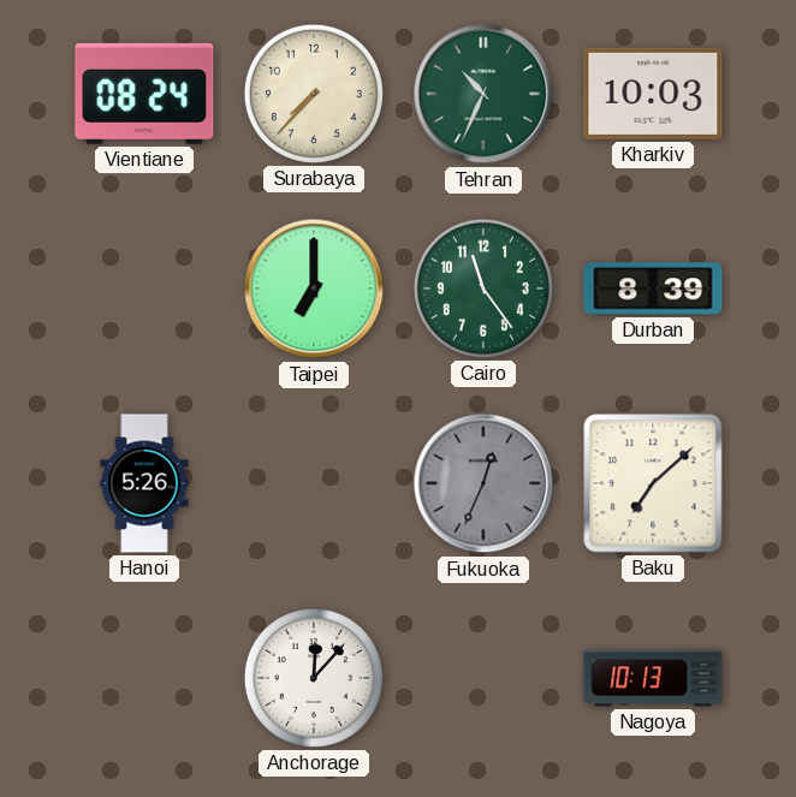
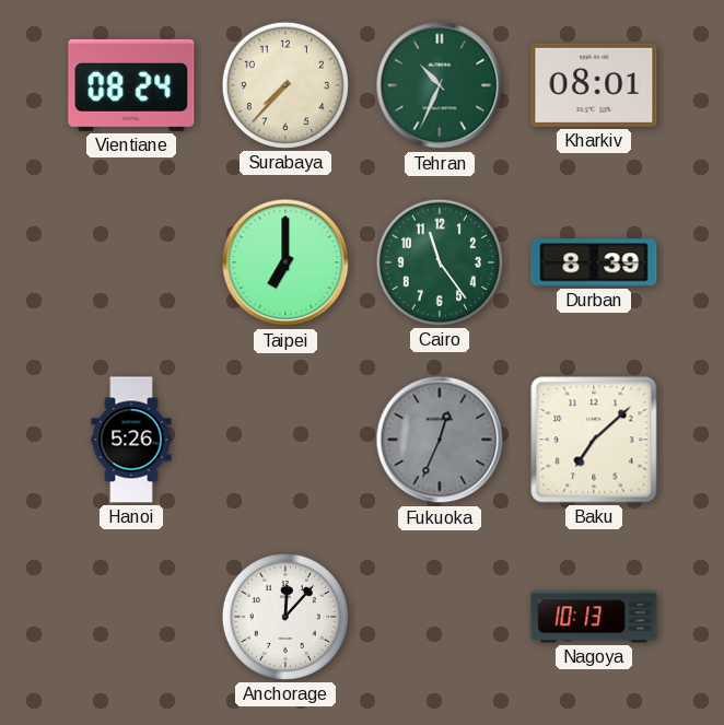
Kharkiv: 10:03 -> 08:01 (594, 85)
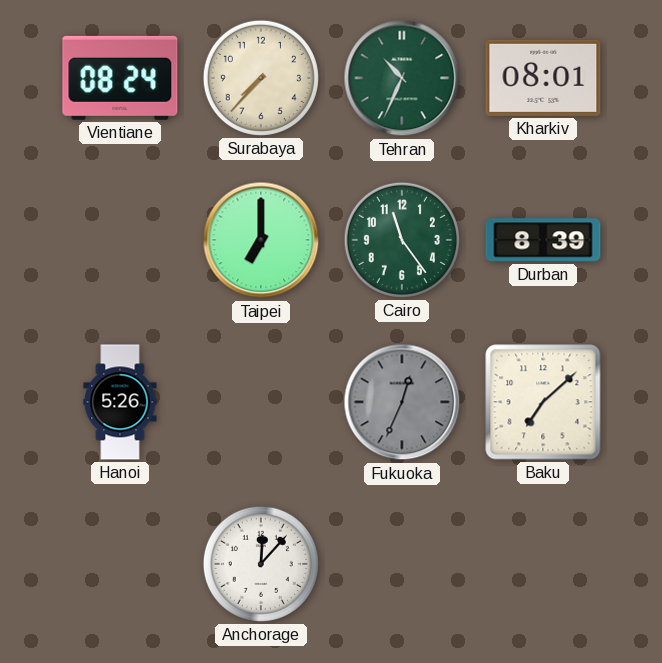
Nagoya: 10:13 -> none (594, 617)
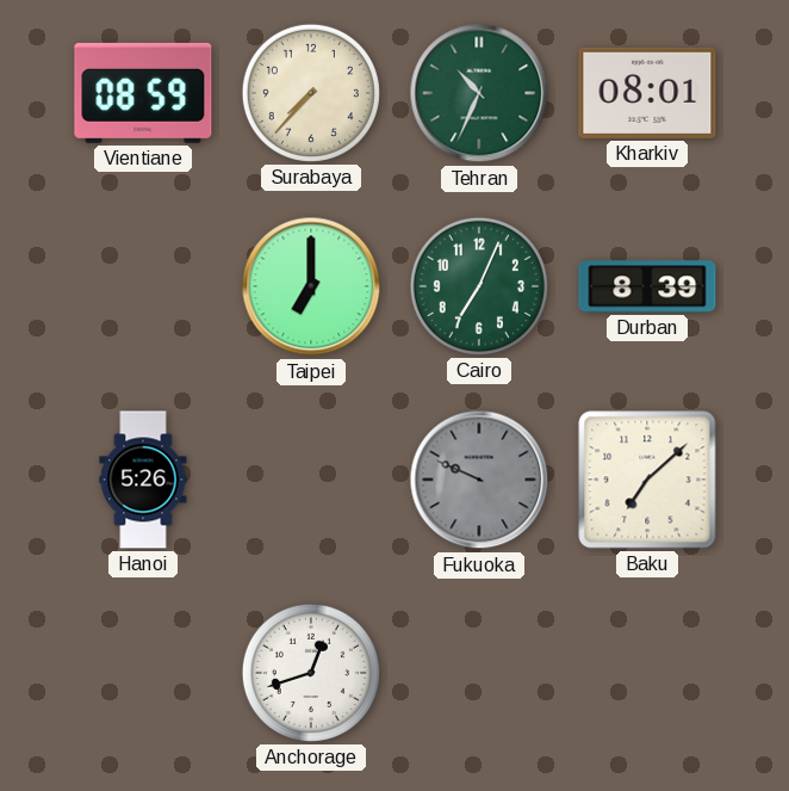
Vientiane: 08:24 -> 08:59 (143, 93)
Cairo: 11:24 -> 7:04 (479, 286)
Fukuoka: 12:34 -> 9:49 (479, 480)
Anchorage: 12:07 -> 12:42 (311, 673)
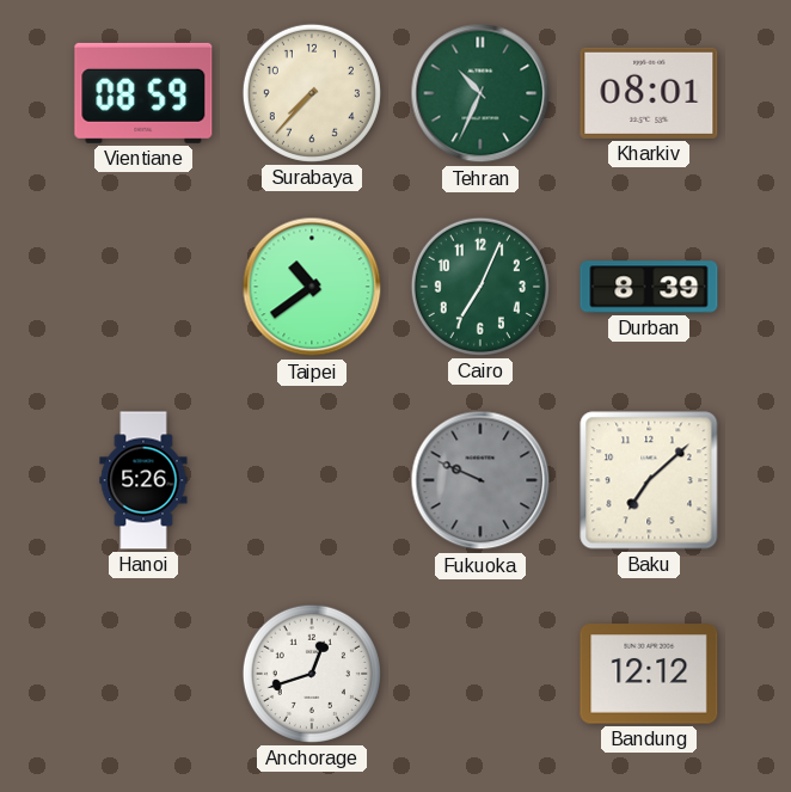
Taipei: 7:00 -> 10:39 (312, 287)
Bandung: none -> 12:12 (649, 674)
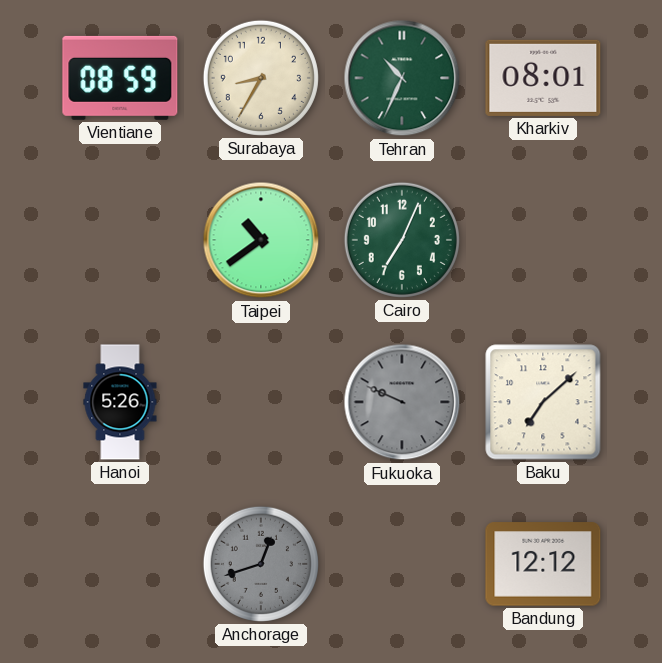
Surabaya: 7:37 -> 8:35 (261, 78)
Durban: 8:39 -> none (649, 287)
Anchorage dial: white -> grey (261, 564)
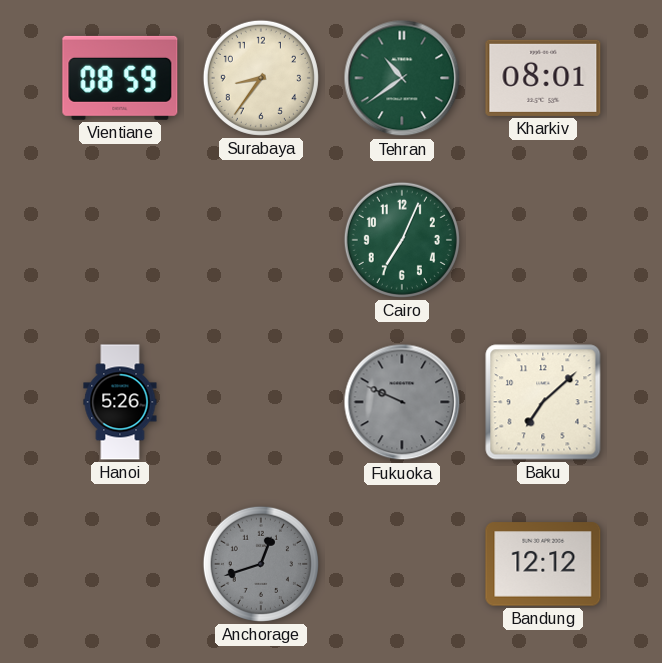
Surabaya: 8:35 -> 8:36 (261, 78)
Tehran: 10:34 -> 10:39 (402, 78)
Taipei: 10:39 -> none (261, 240)
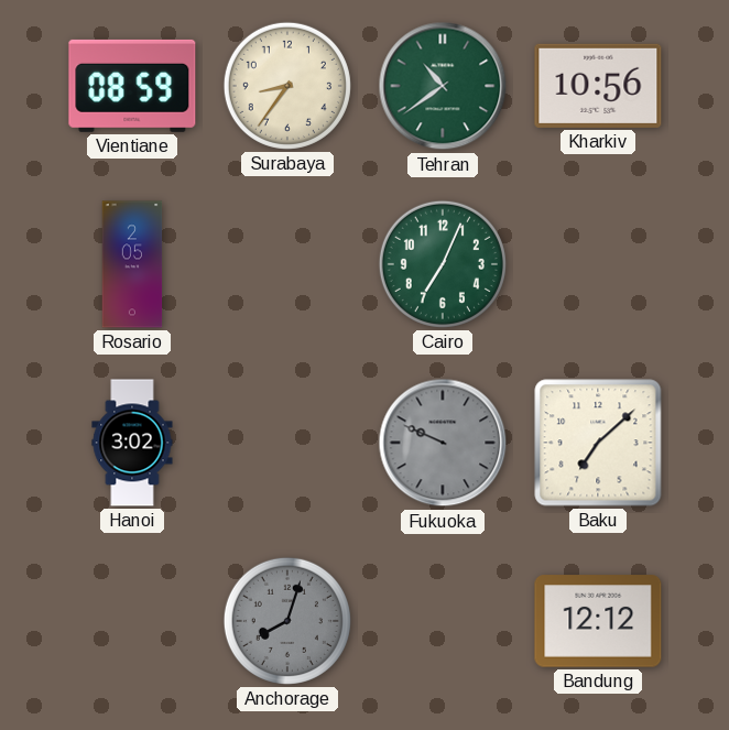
Kharkiv: 08:01 -> 10:56 (598, 86)
Rosario: none -> 2:05 (132, 264)
Hanoi: 5:26 -> 3:02 (132, 443)
Anchorage: 12:42 -> 8:03 (287, 621)
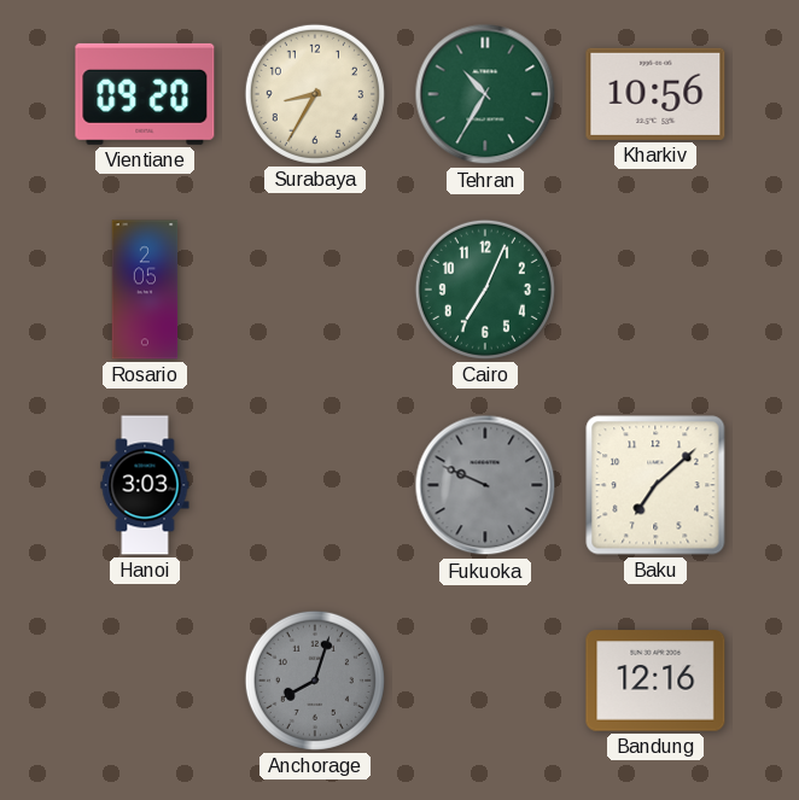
Vientiane: 08:59 -> 09:20 (145, 94)
Surabaya: 8:36 -> 8:35 (315, 94)
Tehran: 10:39 -> 10:35 (485, 94)
Hanoi: 3:02 -> 3:03 (145, 485)
Bandung: 12:12 -> 12:16 (655, 681)
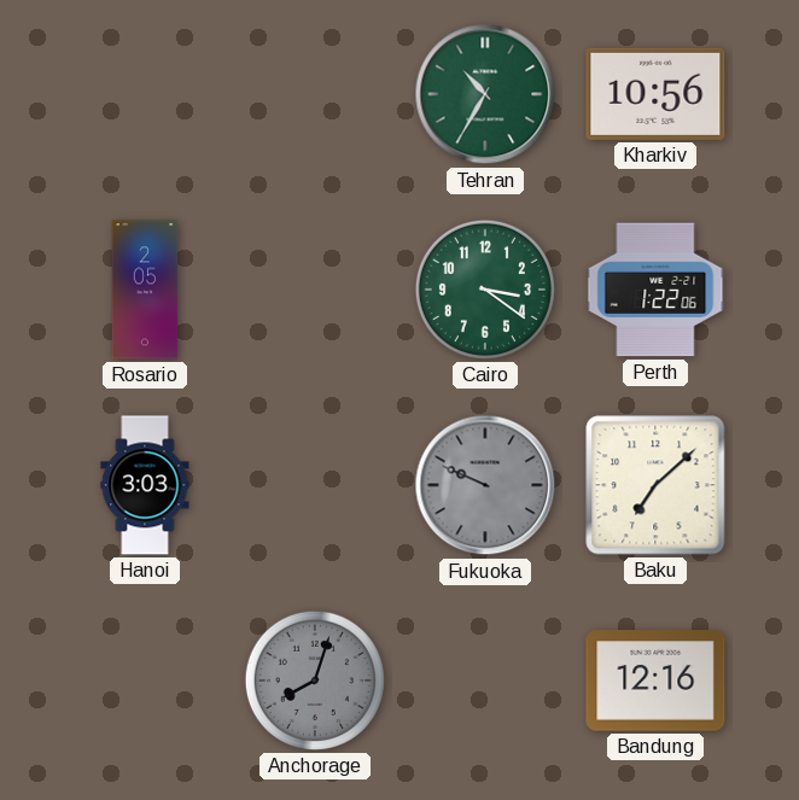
Vientiane: 09:20 -> none (145, 94)
Surabaya: 8:35 -> none (315, 94)
Cairo: 7:04 -> 3:21 (485, 290)
Perth: none -> 1:22 (655, 290)
